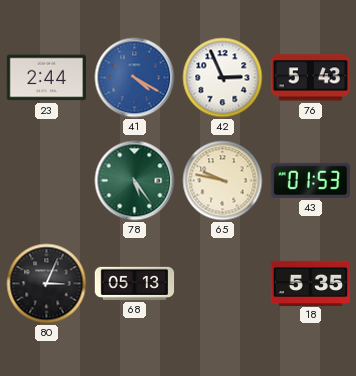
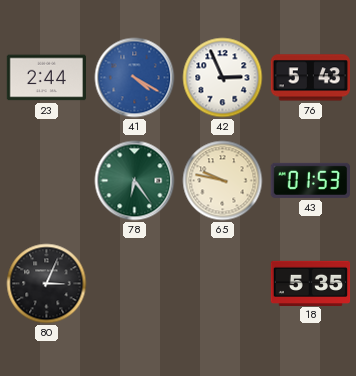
78: 5:24 -> 6:24 (135, 181)
68: 05:13 -> none (135, 283)
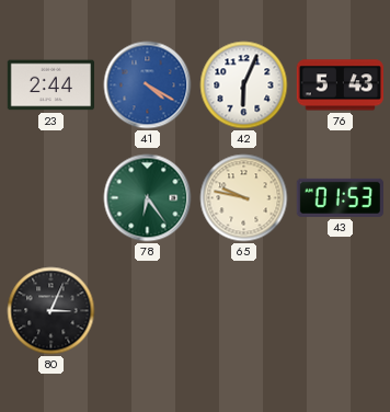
42: 2:56 -> 6:04 (244, 85)
18: 5:35 -> none (311, 283)
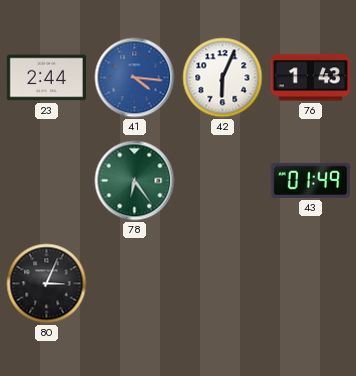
41: 4:20 -> 4:16 (135, 78)
76: 5:43 -> 1:43 (310, 78)
65: 9:47 -> none (244, 198)
43: 01:53 -> 01:49 (310, 180)
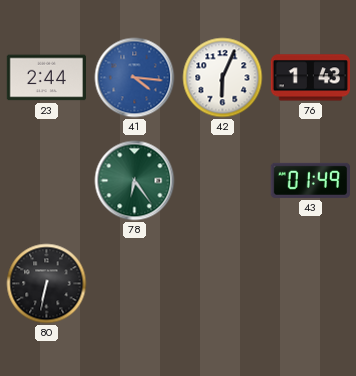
80: 3:04 -> 6:32 (47, 284)
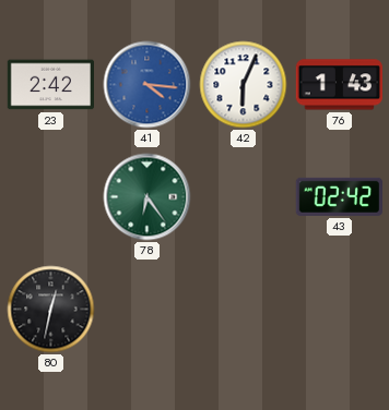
23: 2:44 -> 2:42 (50, 85)
43: 01:49 -> 02:42 (339, 196)
80: 6:32 -> 12:32 (51, 310)
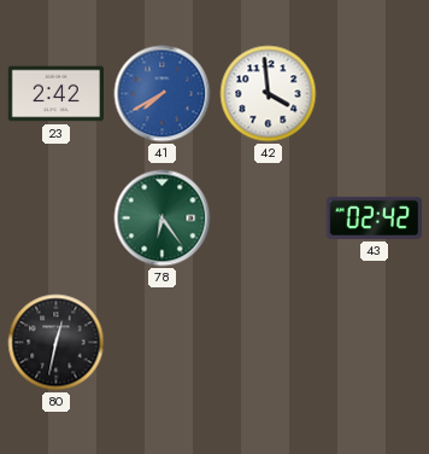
41: 4:16 -> 7:40 (163, 94)
42: 6:04 -> 3:59 (269, 94)
76: 1:43 -> none (339, 85)
